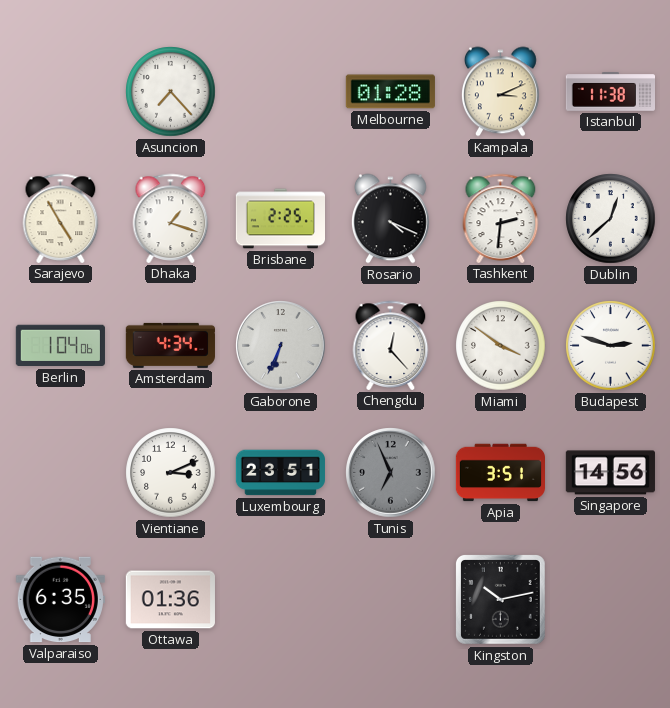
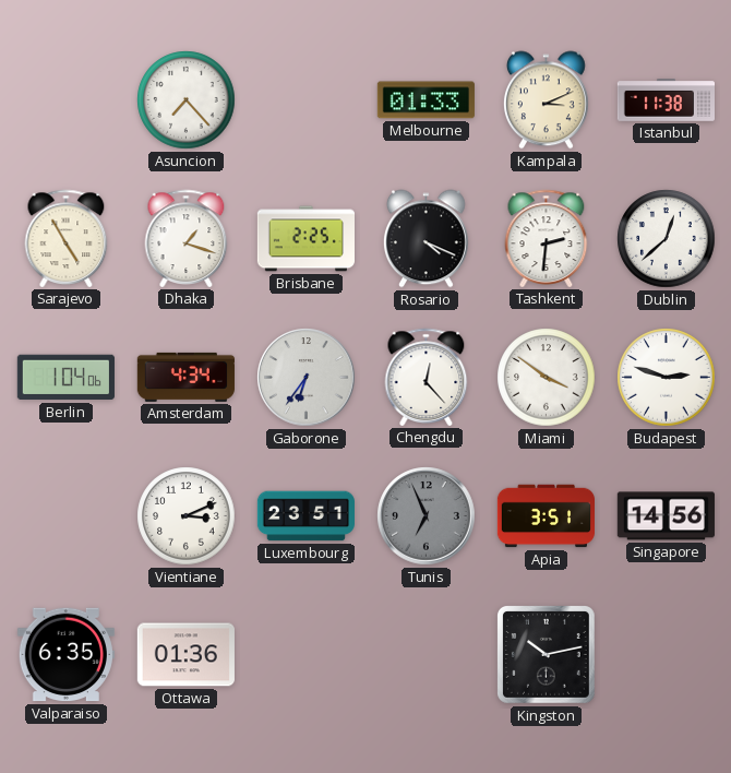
Melbourne: 01:28 -> 01:33 (426, 100)
Gaborone: 6:34 -> 6:36 (307, 378)
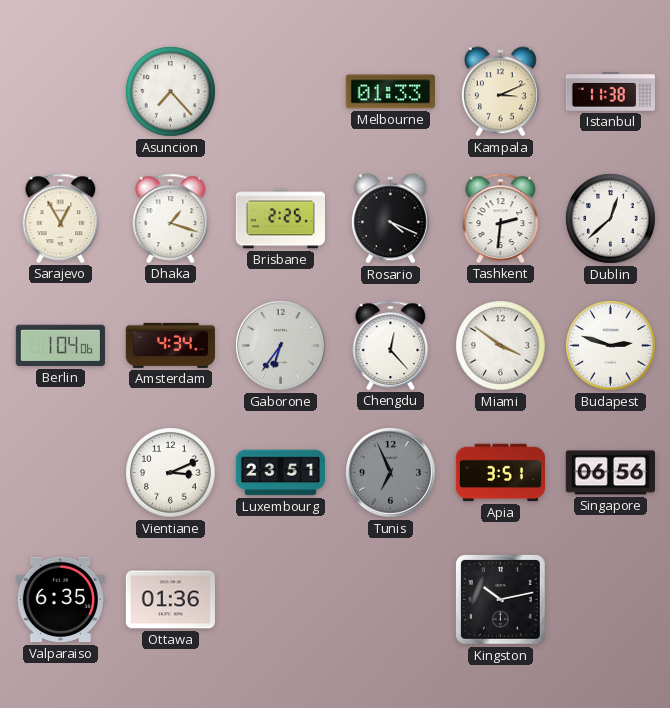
Sarajevo: 4:55 -> 12:55 (61, 218)
Singapore: 14:56 -> 06:56 (610, 473)
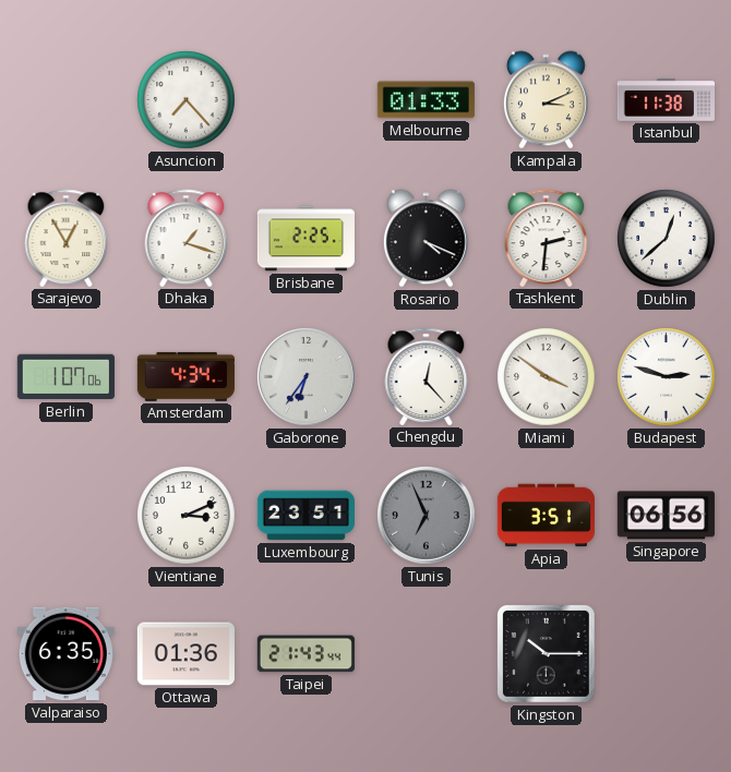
Berlin: 1:04 -> 1:07 (65, 377)
Taipei: none -> 21:43 (305, 654)
Kingston: 10:13 -> 10:15 (546, 653)
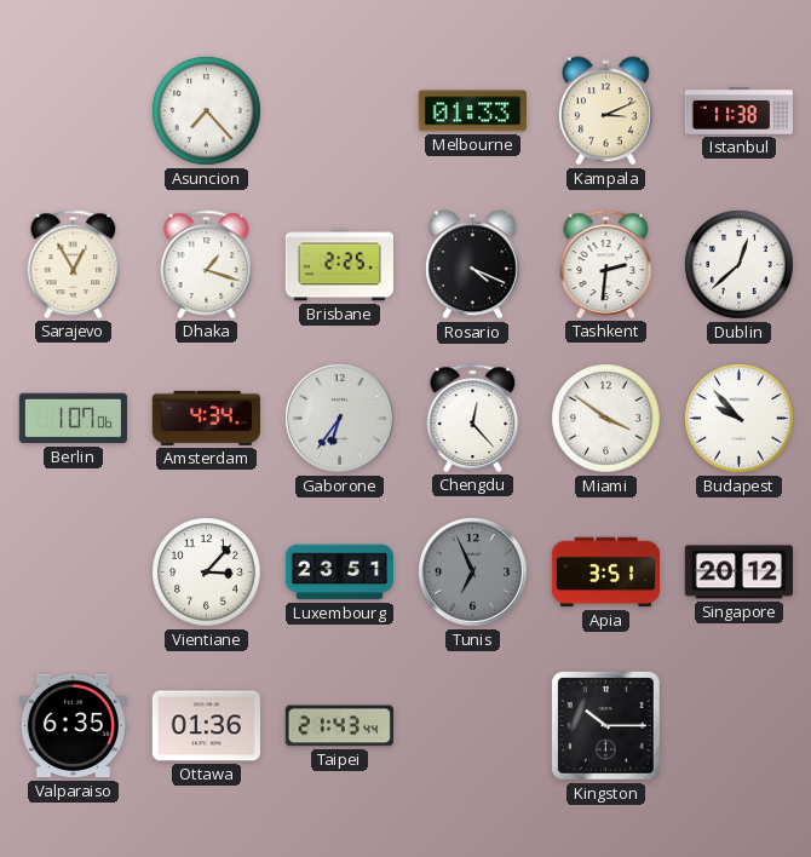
Budapest: 2:48 -> 9:53 (740, 419)
Vientiane: 3:11 -> 3:07 (207, 573)
Singapore: 06:56 -> 20:12 (738, 573)
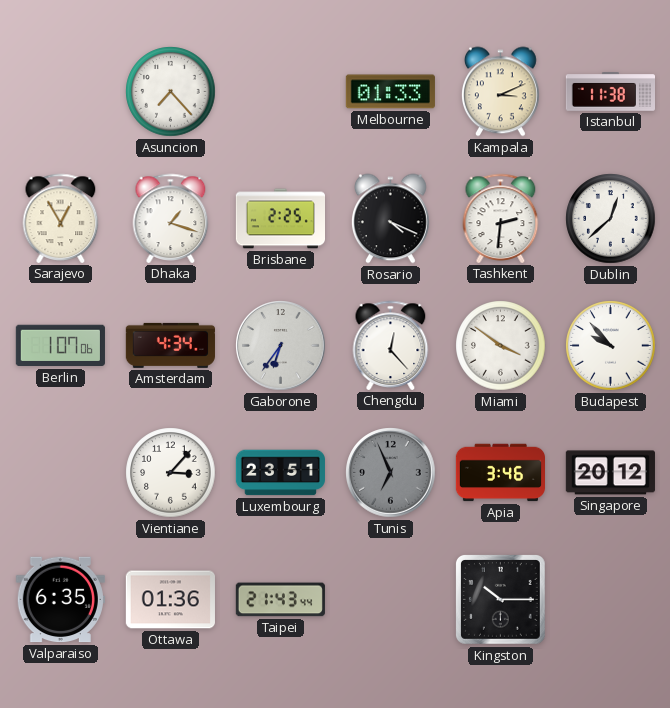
Apia: 3:51 -> 3:46 (500, 473)
